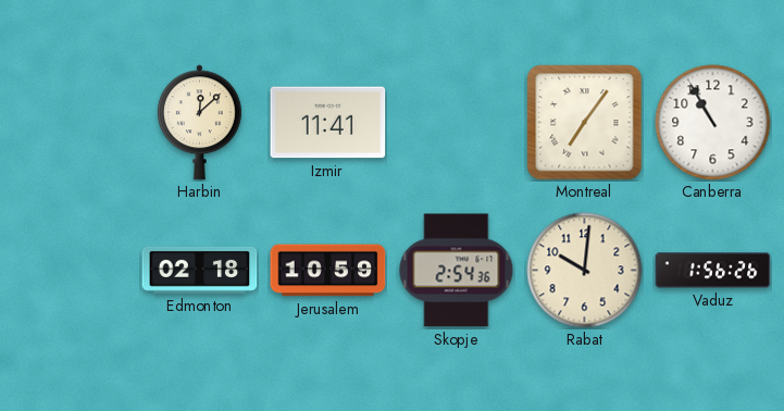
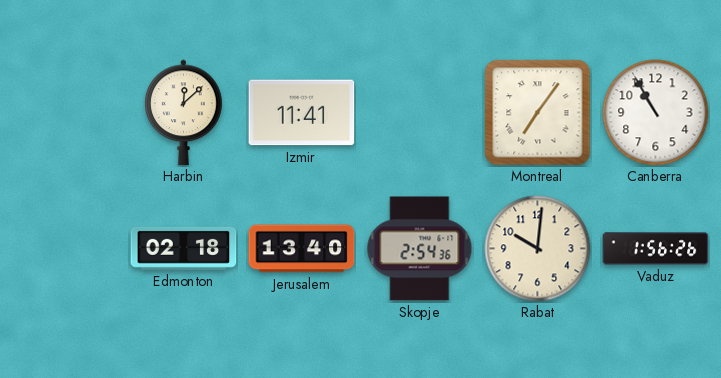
Jerusalem: 10:59 -> 13:40 (302, 249)
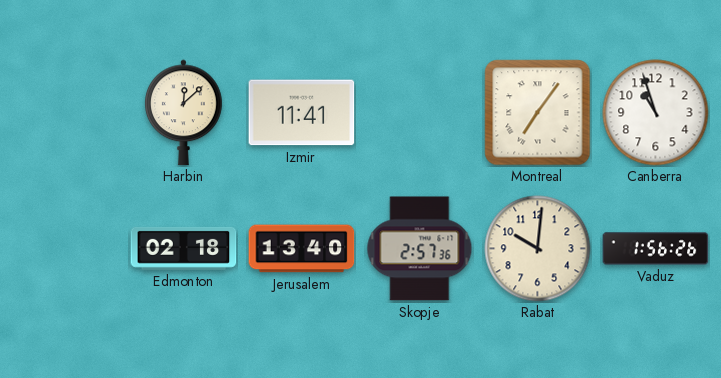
Canberra: 10:55 -> 10:57 (656, 113)
Skopje: 2:54 -> 2:57 (420, 249)
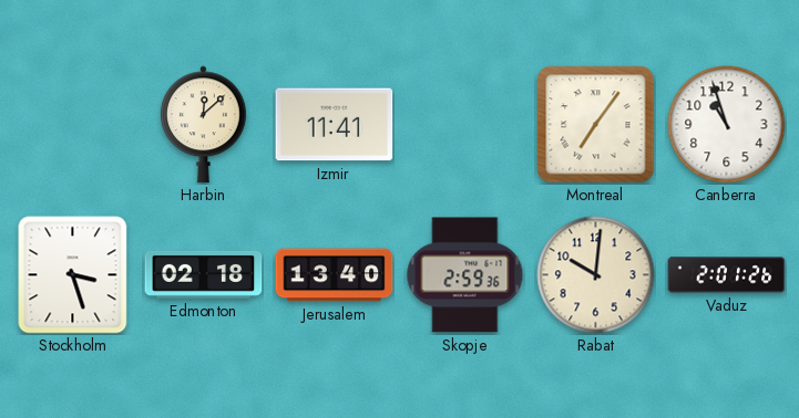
Stockholm: none -> 3:27 (73, 275)
Skopje: 2:57 -> 2:59 (465, 275)
Vaduz: 1:56 -> 2:01 (727, 275)
